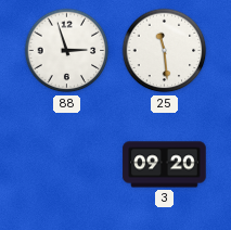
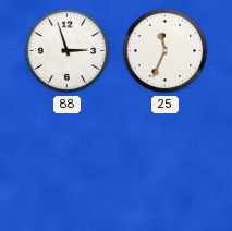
25: 11:29 -> 11:34 (166, 51)
3: 09:20 -> none (165, 165)
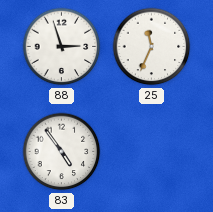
83: none -> 4:54 (62, 152)
